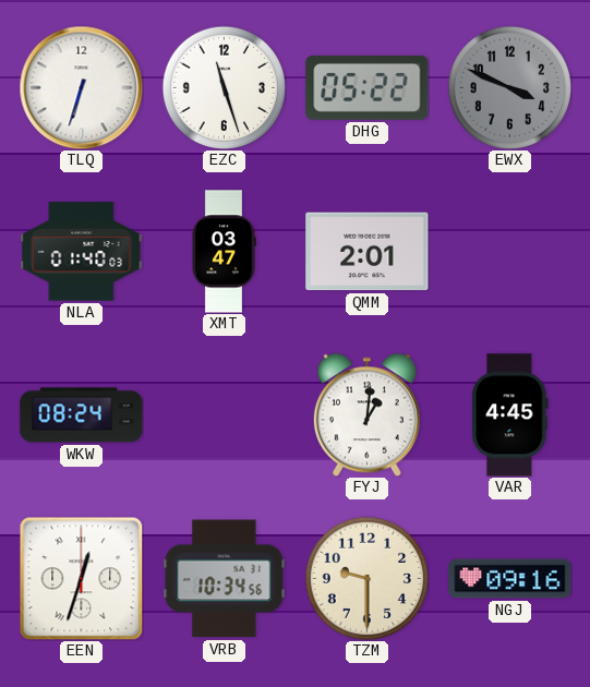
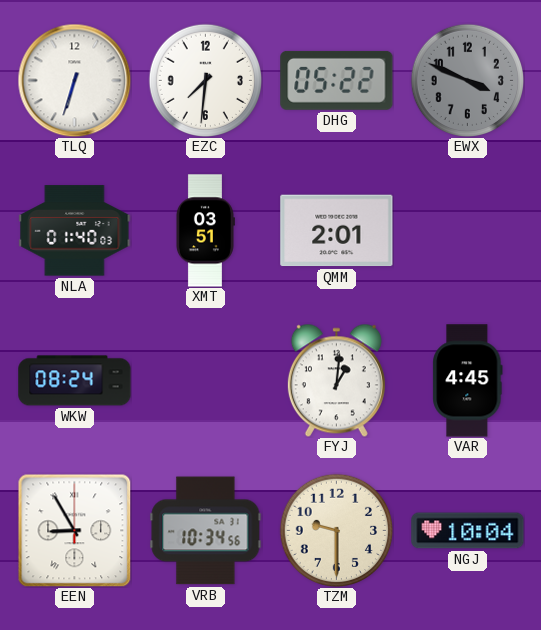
EZC: 11:27 -> 7:31 (205, 80)
XMT: 03:47 -> 03:51 (205, 231)
EEN: 12:33 -> 8:55 (74, 530)
NGJ: 09:16 -> 10:04 (468, 531)
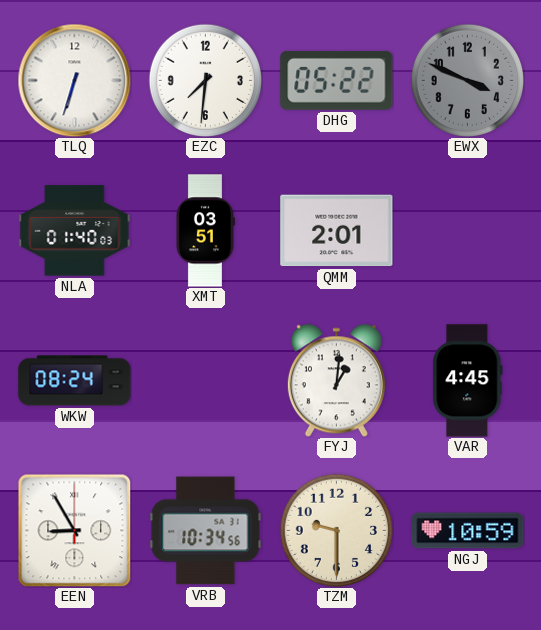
NGJ: 10:04 -> 10:59 (468, 531)
